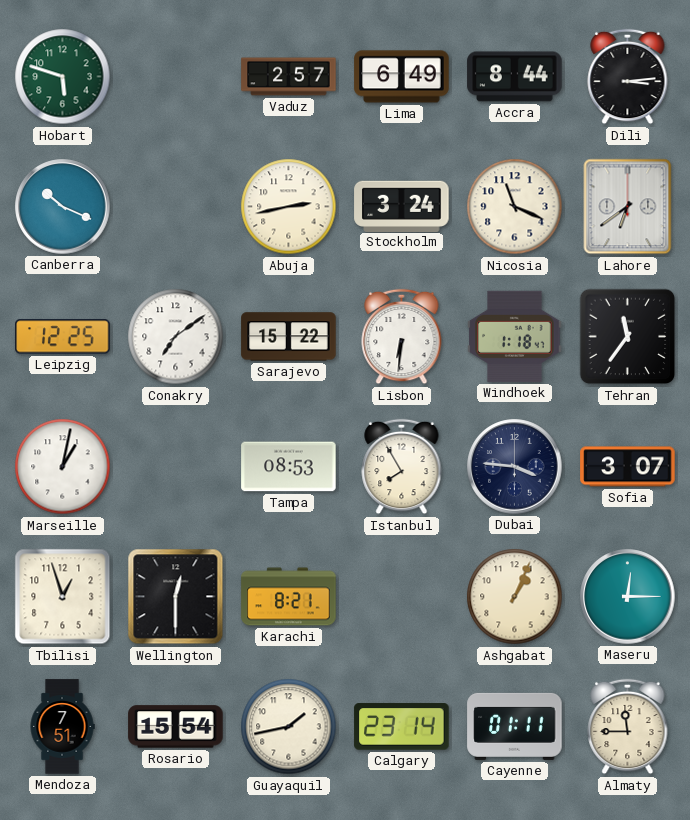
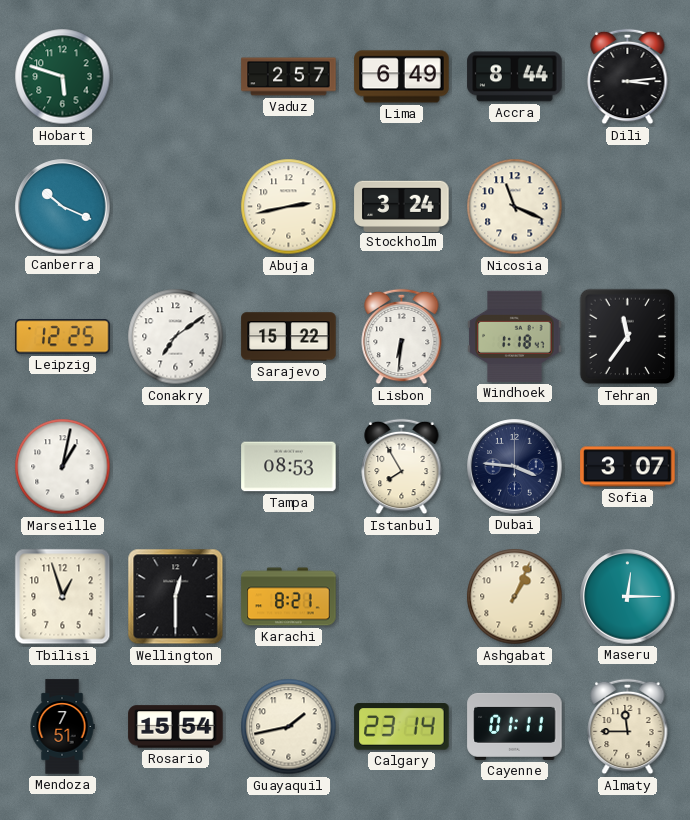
Lahore: 6:39 -> none (628, 207)
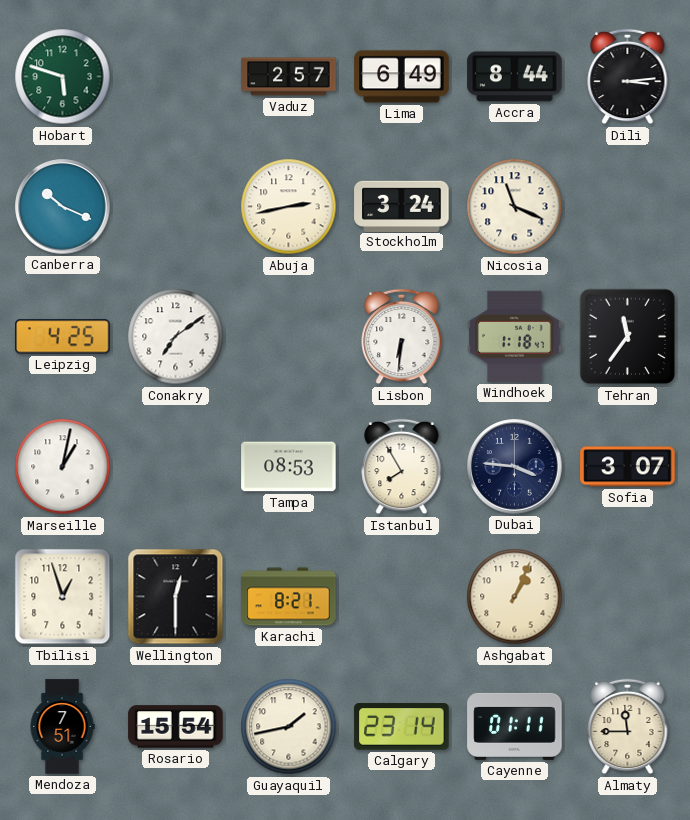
Leipzig: 12:25 -> 4:25 (63, 337)
Sarajevo: 15:22 -> none (289, 337)
Maseru: 12:15 -> none (628, 597)
